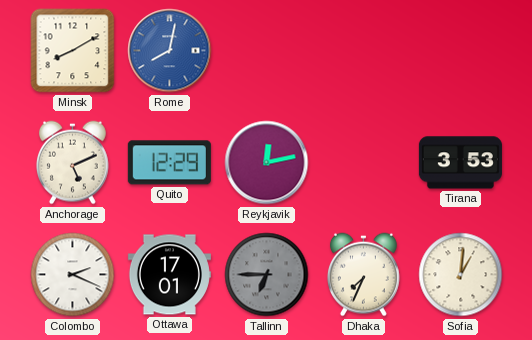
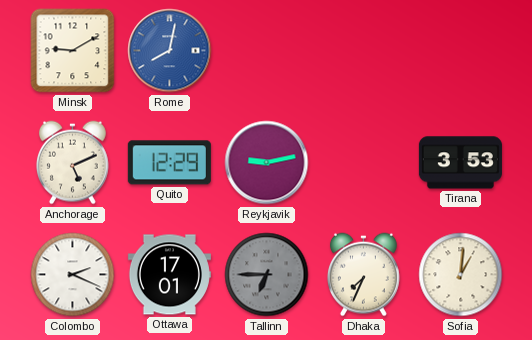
Minsk: 8:10 -> 9:10 (73, 51)
Reykjavik: 12:13 -> 9:13 (267, 163)
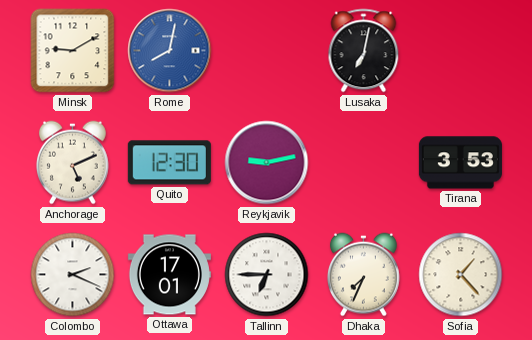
Lusaka: none -> 7:02 (364, 51)
Quito: 12:29 -> 12:30 (169, 163)
Tallinn dial: grey -> white (267, 275)
Sofia: 1:01 -> 1:23 (461, 275)
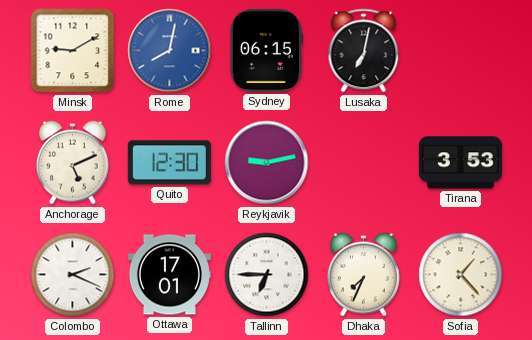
Sydney: none -> 06:15 (266, 50)
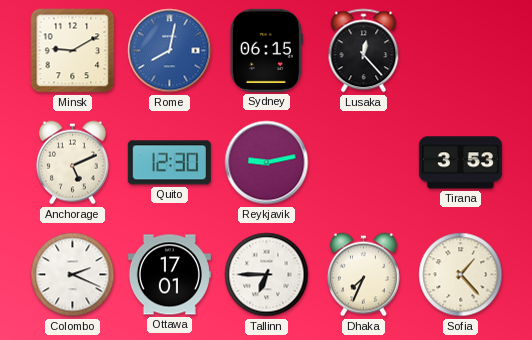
Lusaka: 7:02 -> 12:23 (364, 51)
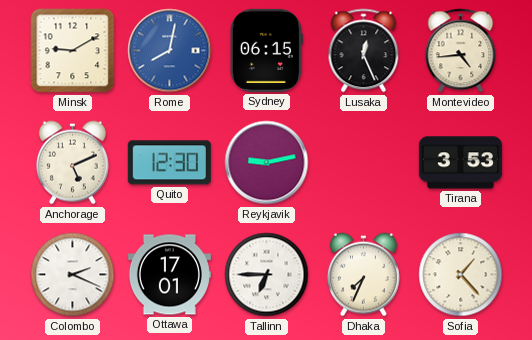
Lusaka: 12:23 -> 12:26 (364, 51)
Montevideo: none -> 4:44 (461, 51)
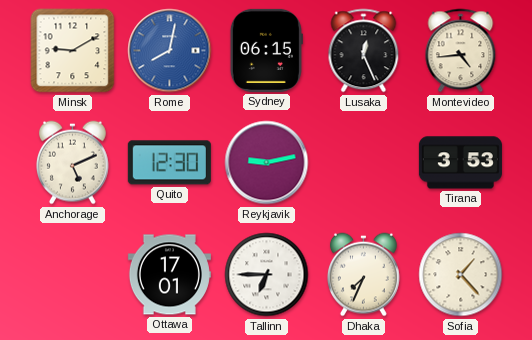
Colombo: 2:19 -> none (73, 275)
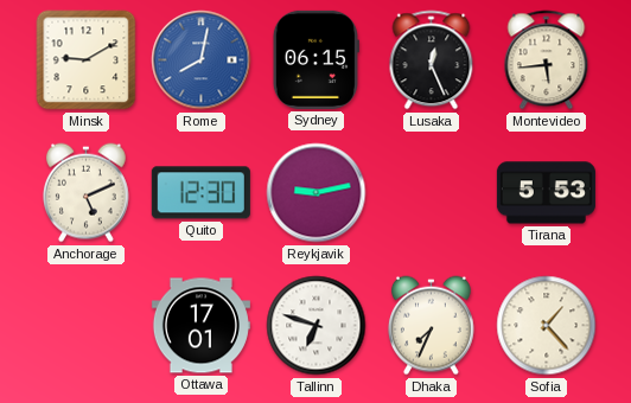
Montevideo: 4:44 -> 5:44 (547, 60)
Tirana: 3:53 -> 5:53 (546, 193)
Tallinn: 6:45 -> 6:48 (317, 326)
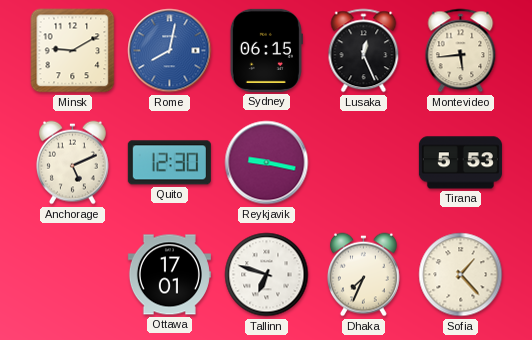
Reykjavik: 9:13 -> 9:17 (267, 163)
